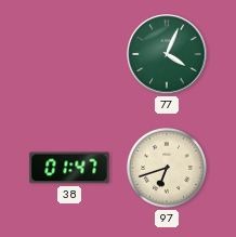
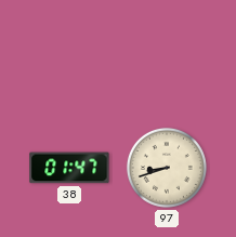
77: 4:04 -> none (167, 54)
97: 6:42 -> 8:42 (167, 168)
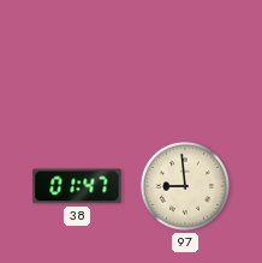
97: 8:42 -> 8:59 (185, 186)
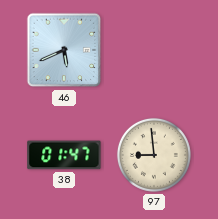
46: none -> 5:41 (64, 50)
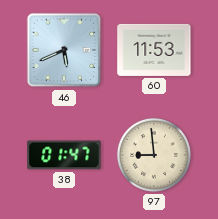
60: none -> 11:53 (154, 50)
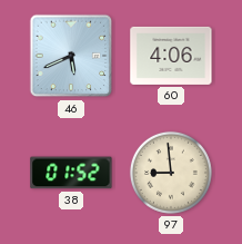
60: 11:53 -> 4:06 (171, 56)
38: 01:47 -> 01:52 (71, 173)
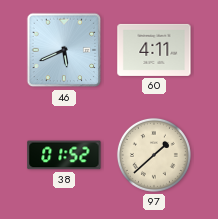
60: 4:06 -> 4:11 (154, 50)
97: 8:59 -> 1:38 (154, 155)
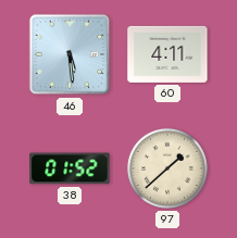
46: 5:41 -> 5:29 (70, 54)
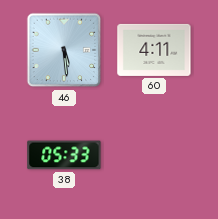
38: 01:52 -> 05:33 (64, 155)
97: 1:38 -> none (167, 168)
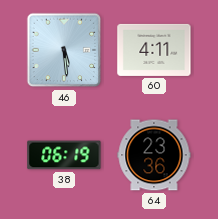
38: 05:33 -> 06:19 (64, 155)
64: none -> 23:36 (154, 155)
